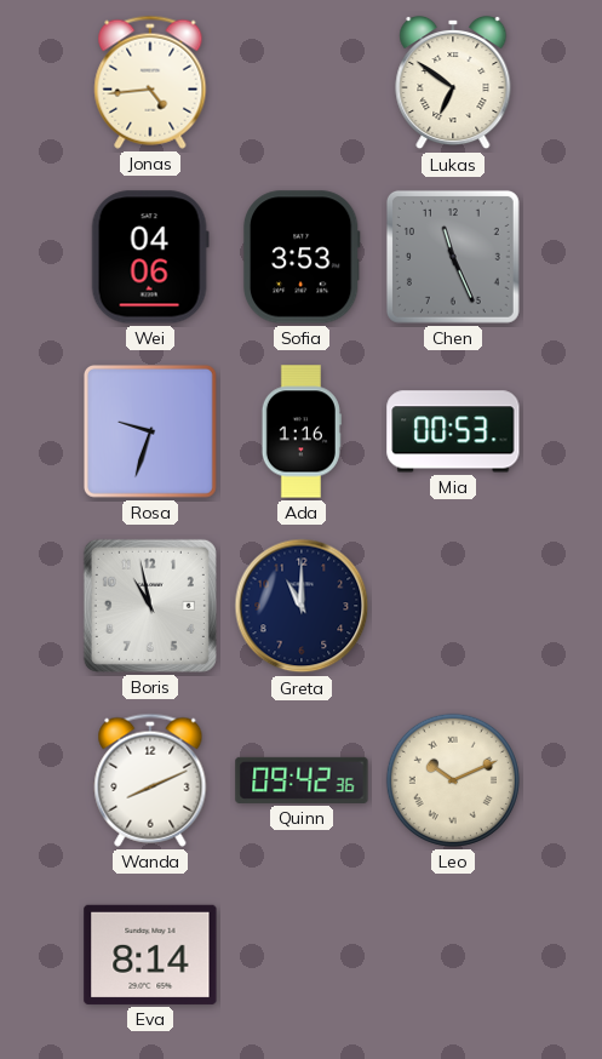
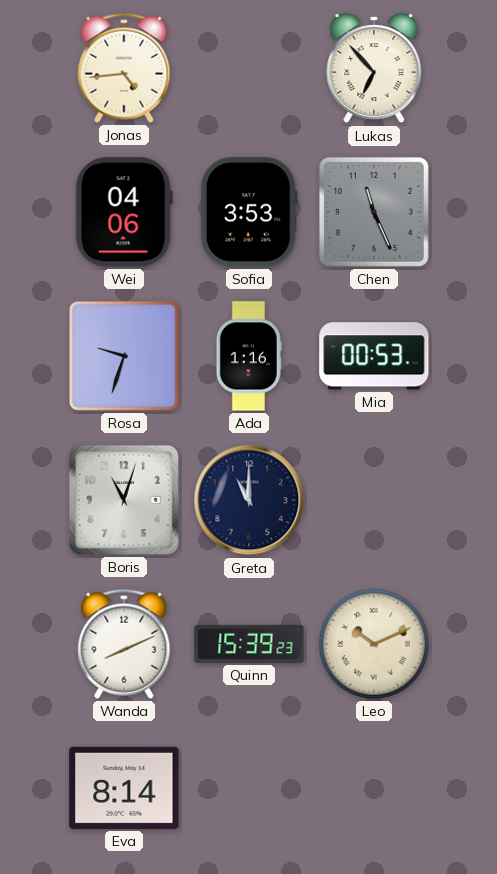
Lukas: 6:51 -> 6:53 (374, 68)
Boris: 10:58 -> 11:03 (124, 500)
Quinn: 09:42 -> 15:39 (249, 644)
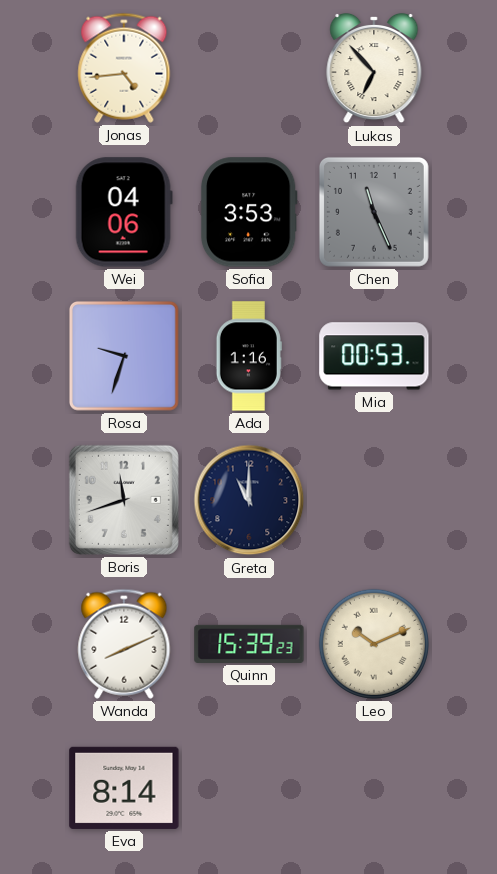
Boris: 11:03 -> 11:42 (124, 500)
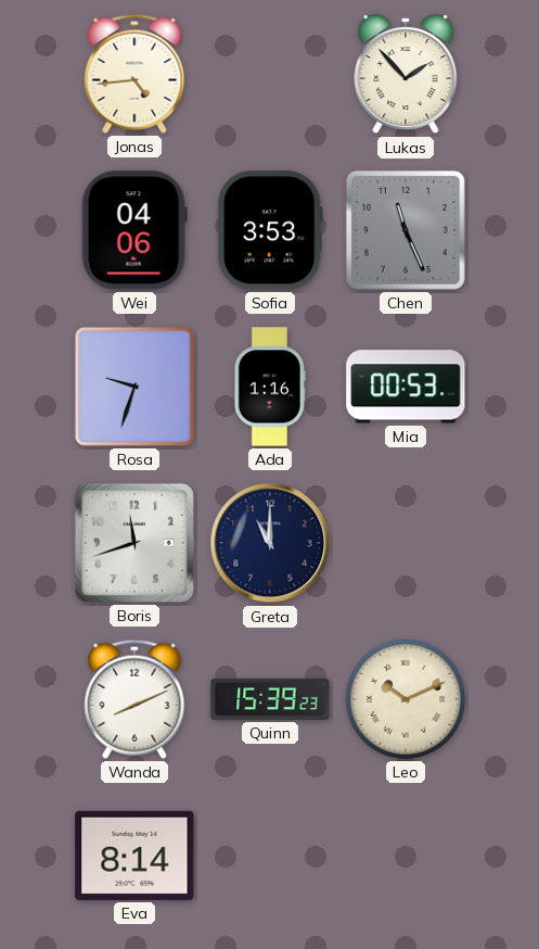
Lukas: 6:53 -> 1:53 (406, 74)
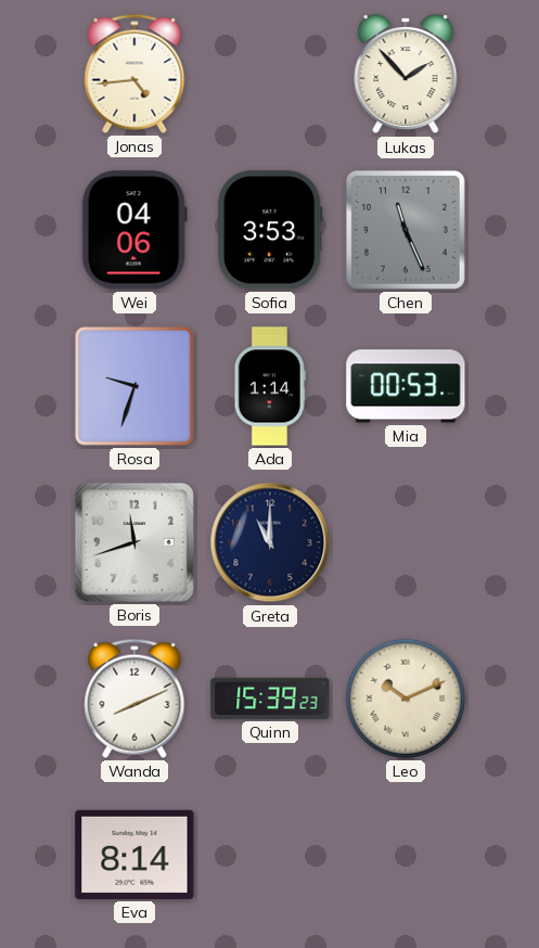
Ada: 1:16 -> 1:14 (270, 386)
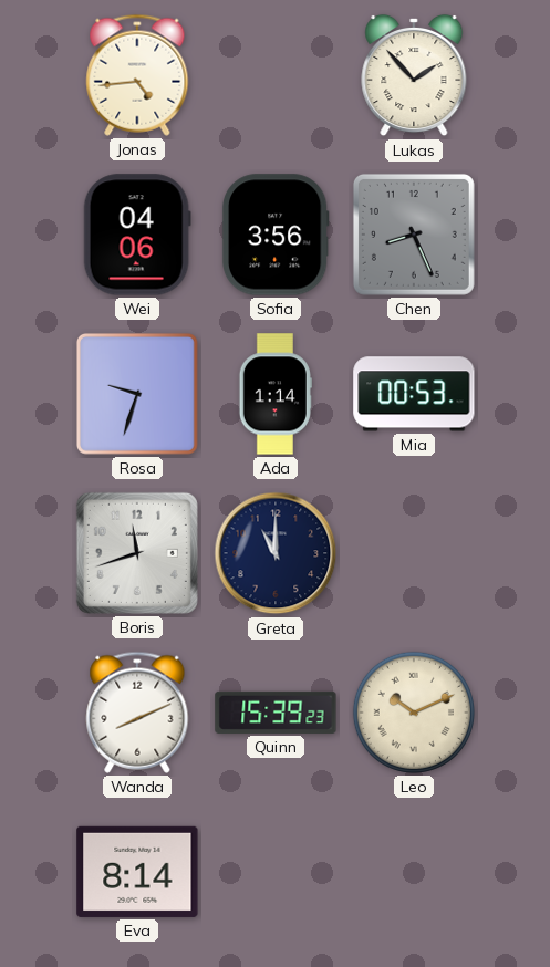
Sofia: 3:53 -> 3:56 (276, 235)
Chen: 11:26 -> 8:26 (414, 235)
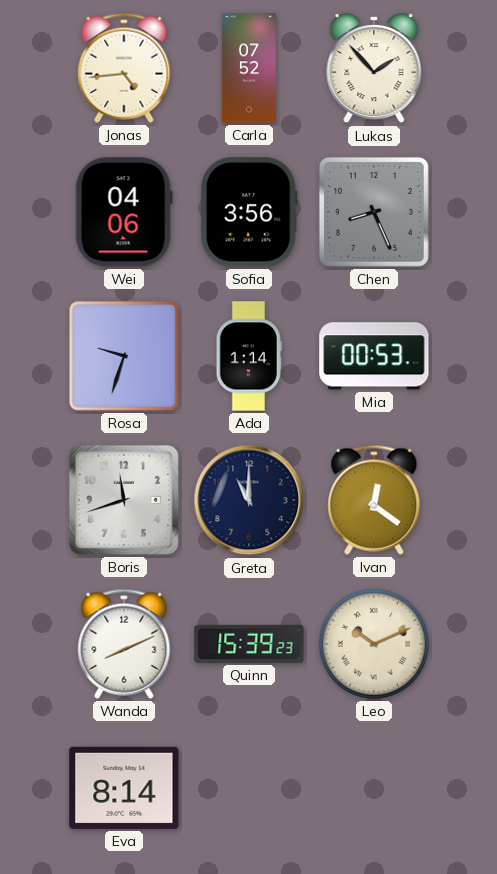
Carla: none -> 07:52 (249, 68)
Ivan: none -> 12:21 (374, 500)
